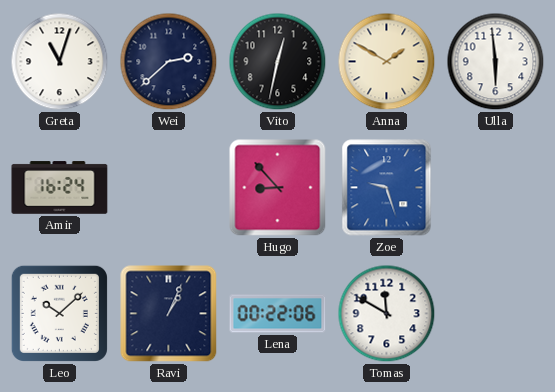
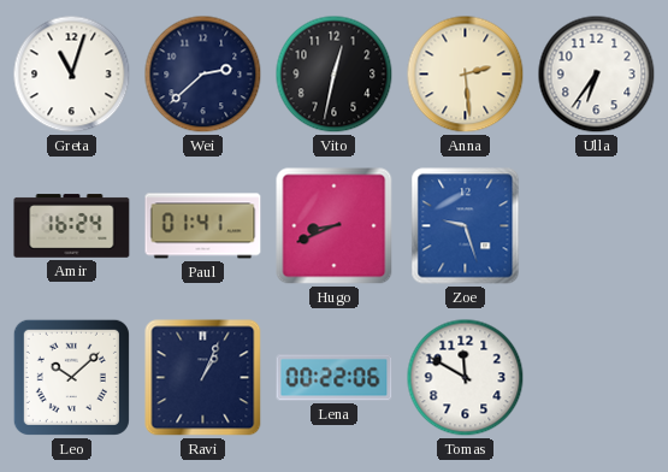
Anna: 1:50 -> 2:29 (466, 75)
Ulla: 5:59 -> 6:36 (597, 75)
Paul: none -> 01:41 (203, 226)
Hugo: 8:53 -> 8:41 (335, 226)
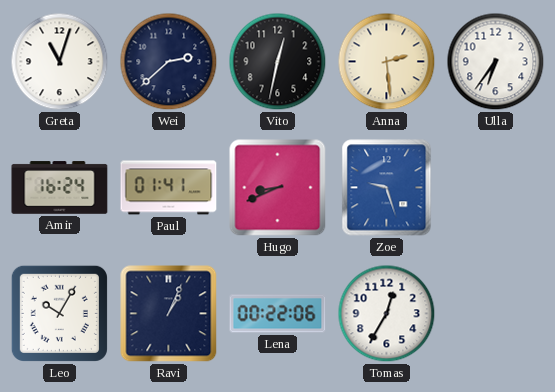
Leo: 10:08 -> 10:05 (59, 313)
Tomas: 11:50 -> 12:35 (387, 314)
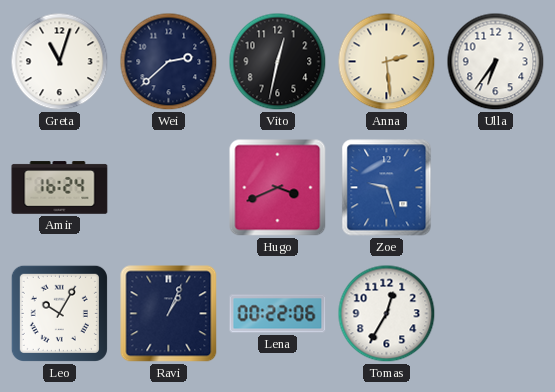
Paul: 01:41 -> none (169, 188)
Hugo: 8:41 -> 3:41 (278, 188)
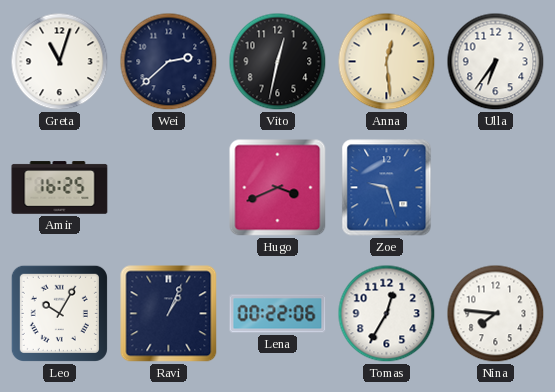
Anna: 2:29 -> 12:29 (387, 62)
Amir: 16:24 -> 16:25 (60, 188)
Nina: none -> 7:46 (496, 314)
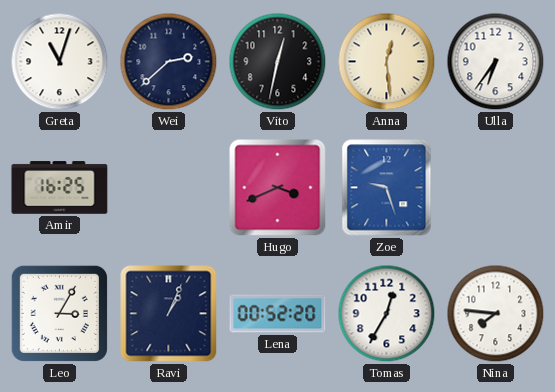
Leo: 10:05 -> 3:05 (59, 313)
Lena: 00:22 -> 00:52 (278, 314)
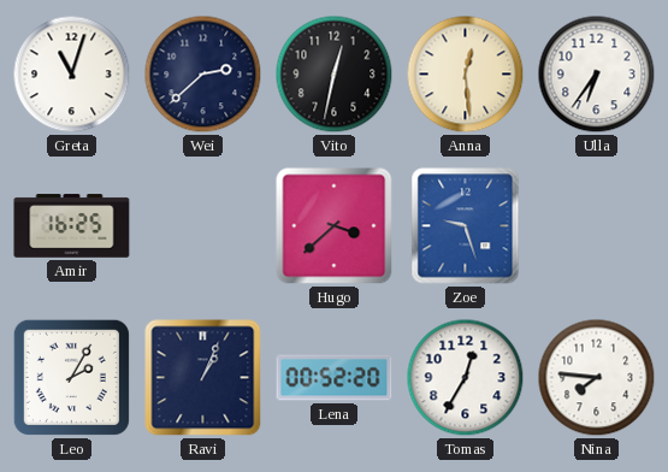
Hugo: 3:41 -> 3:38 (335, 226)
Leo: 3:05 -> 2:05 (71, 377)
